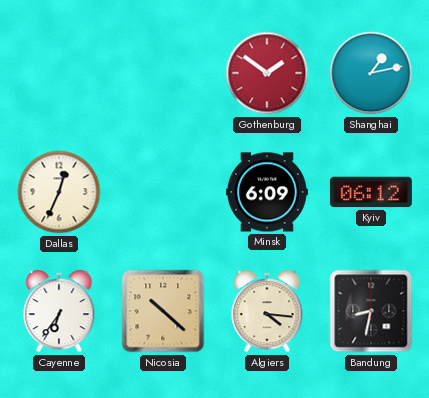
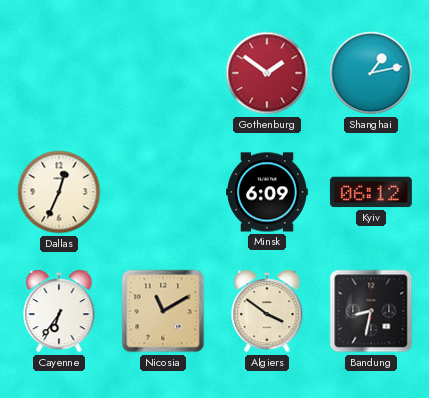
Nicosia: 10:22 -> 11:10 (163, 311)
Algiers: 4:16 -> 3:51 (267, 311)
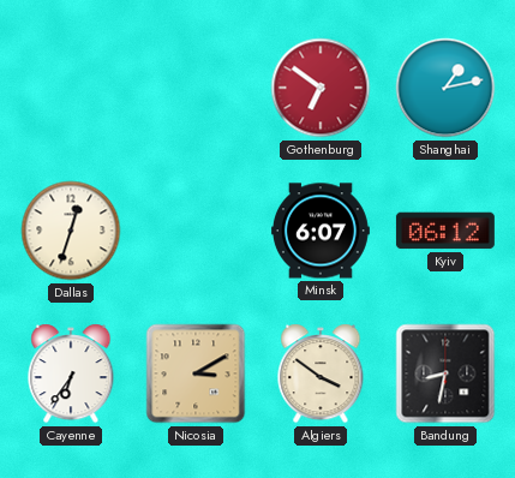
Gothenburg: 1:51 -> 6:51 (321, 88)
Dallas: 12:34 -> 12:33 (71, 231)
Minsk: 6:09 -> 6:07 (321, 231)
Nicosia: 11:10 -> 3:10 (196, 374)
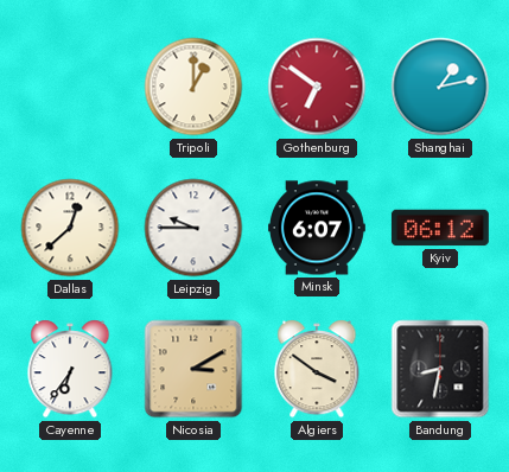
Tripoli: none -> 1:00 (193, 87)
Dallas: 12:33 -> 12:38 (70, 228)
Leipzig: none -> 9:45 (193, 228)
